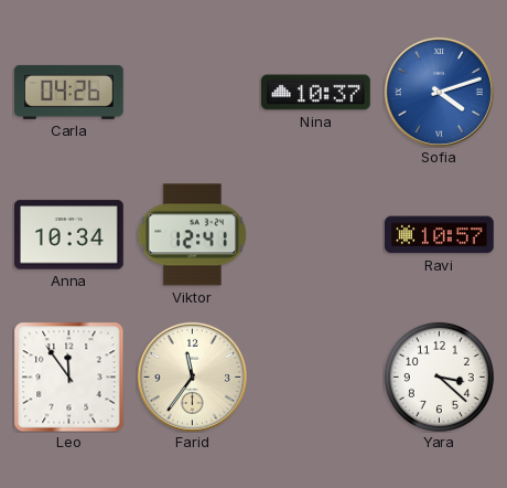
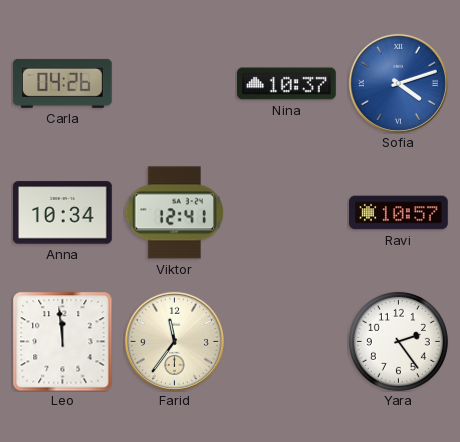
Leo: 11:54 -> 11:59 (62, 341)
Yara: 3:22 -> 2:24 (398, 341)
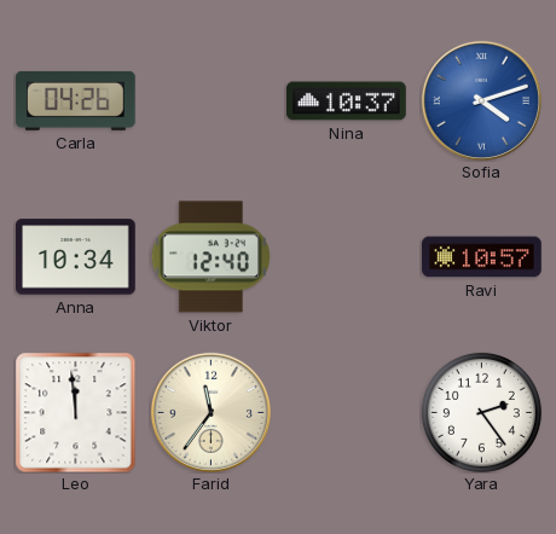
Viktor: 12:41 -> 12:40 (210, 257)
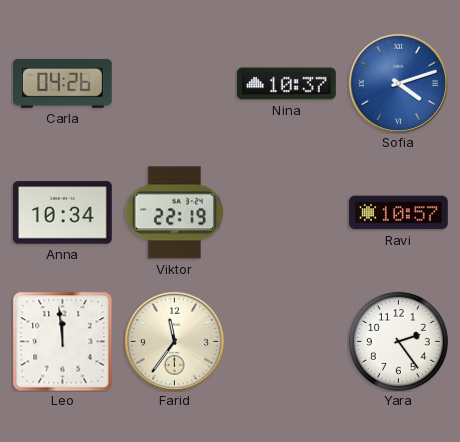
Viktor: 12:40 -> 22:19 (174, 213)
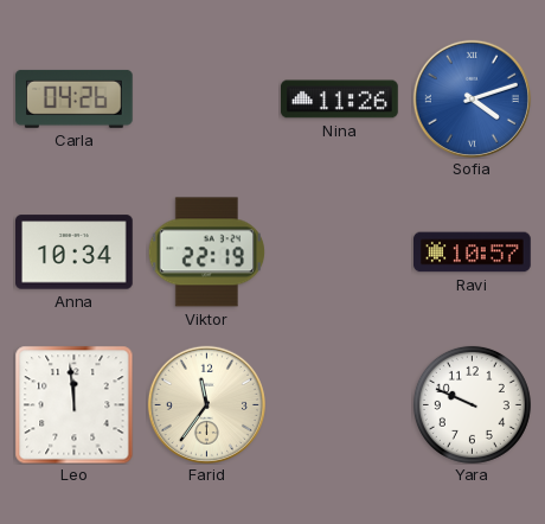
Nina: 10:37 -> 11:26 (340, 100)
Yara: 2:24 -> 9:49 (472, 404)
